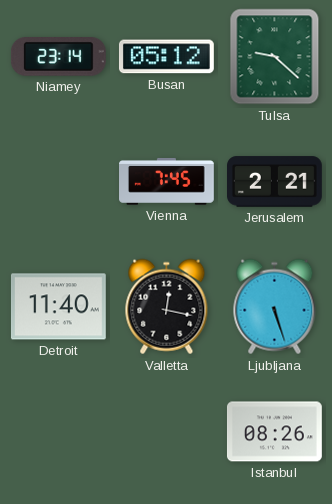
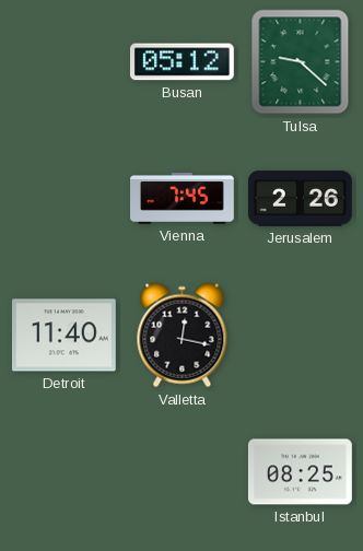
Niamey: 23:14 -> none (58, 57)
Jerusalem: 2:21 -> 2:26 (301, 199)
Ljubljana: 5:27 -> none (275, 307)
Istanbul: 08:26 -> 08:25 (301, 472)
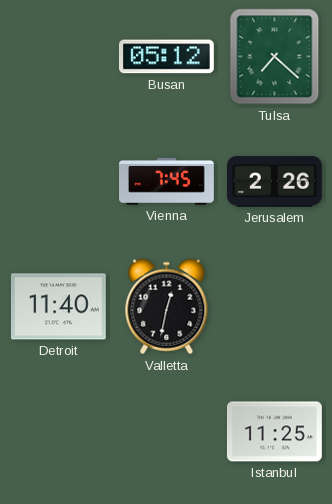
Tulsa: 9:22 -> 7:22 (275, 57)
Valletta: 12:17 -> 12:32 (167, 307)
Istanbul: 08:25 -> 11:25 (275, 432)
